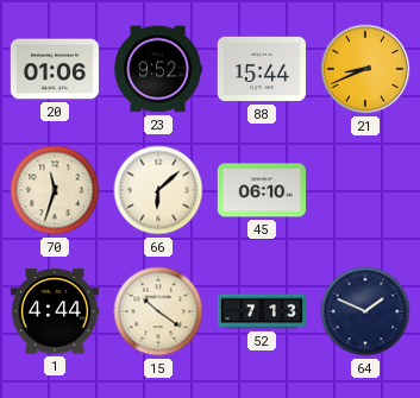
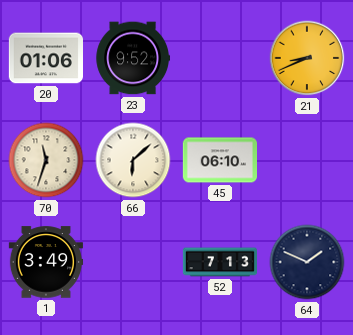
88: 15:44 -> none (261, 69)
1: 4:44 -> 3:49 (45, 262)
15: 10:21 -> none (158, 311)
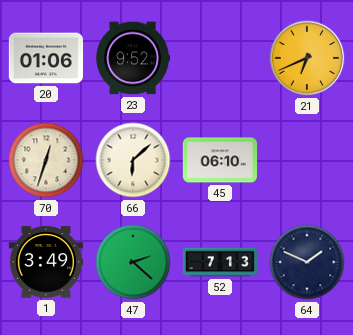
21: 8:41 -> 6:41 (307, 58)
70: 11:33 -> 12:33 (46, 160)
47: none -> 2:22 (133, 262)
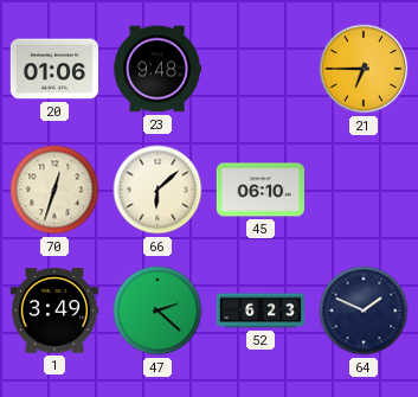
23: 9:52 -> 9:48 (156, 69)
21: 6:41 -> 6:45 (364, 69)
52: 7:13 -> 6:23 (261, 310)
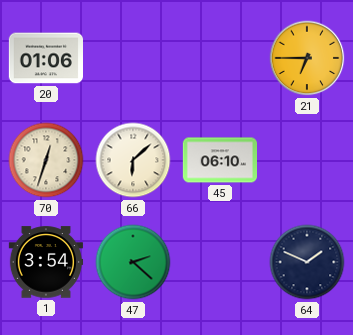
23: 9:48 -> none (156, 69)
1: 3:49 -> 3:54 (45, 262)
52: 6:23 -> none (261, 310)
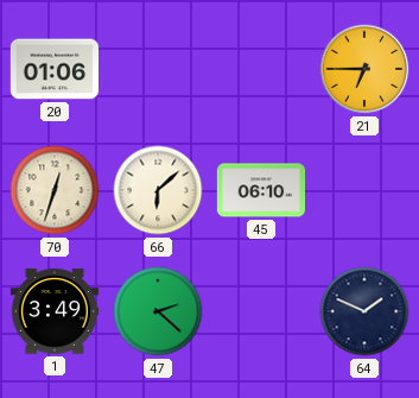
1: 3:54 -> 3:49 (53, 311)
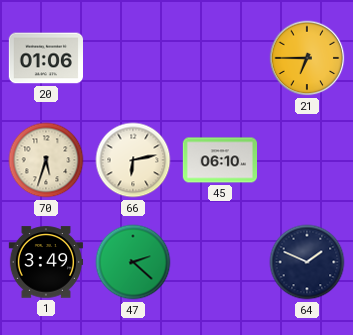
70: 12:33 -> 5:33 (46, 160)
66: 6:08 -> 6:13 (133, 160)
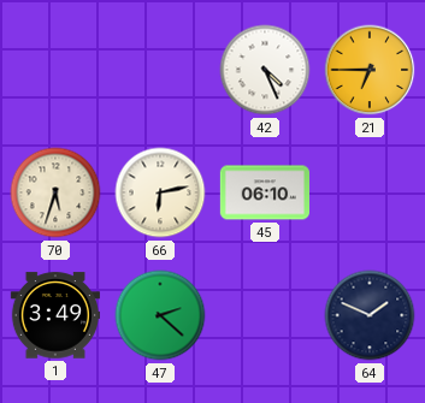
20: 01:06 -> none (45, 58)
42: none -> 4:26 (265, 70)
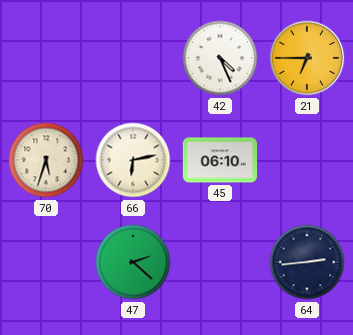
1: 3:49 -> none (54, 315)
64: 1:49 -> 2:44 (307, 262)
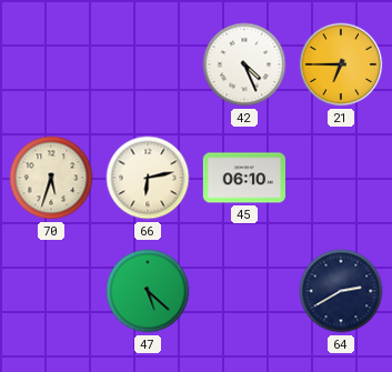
47: 2:22 -> 5:22 (148, 291)
64: 2:44 -> 2:40 (341, 291)
